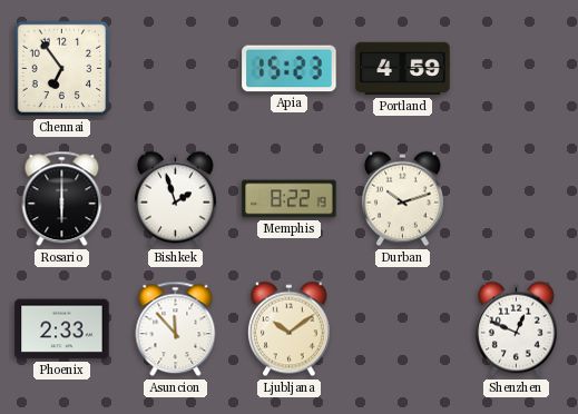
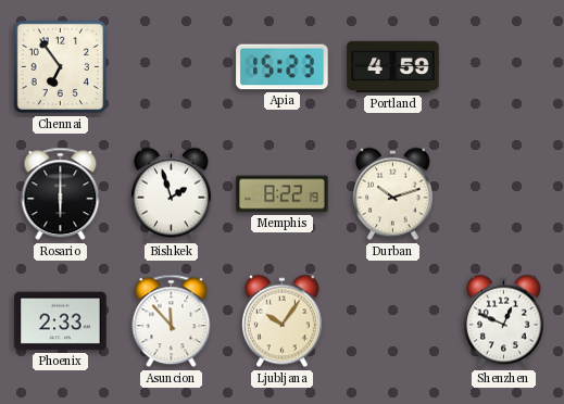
Ljubljana: 10:09 -> 10:06 (283, 321)
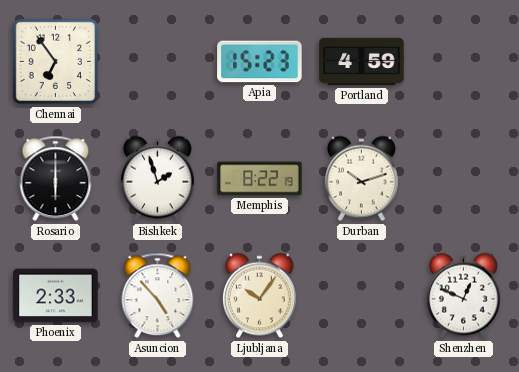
Asuncion: 11:53 -> 4:53 (158, 296)
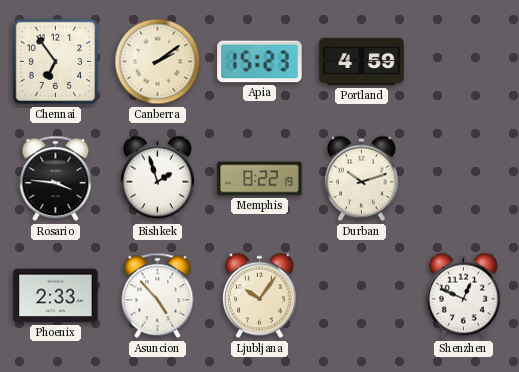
Canberra: none -> 2:09 (158, 62)
Rosario: 6:00 -> 3:46 (56, 179)
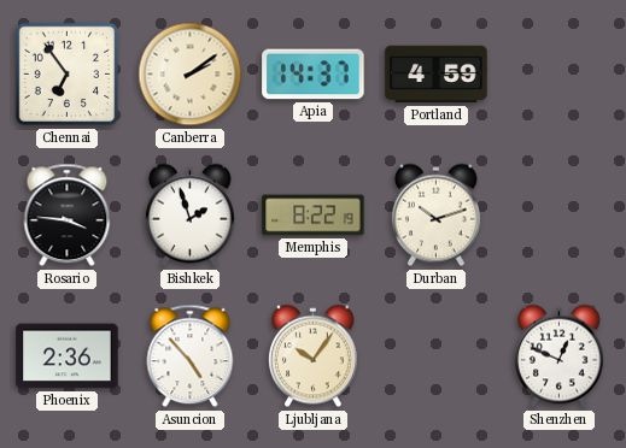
Apia: 15:23 -> 14:37 (314, 75)
Phoenix: 2:33 -> 2:36 (68, 356)
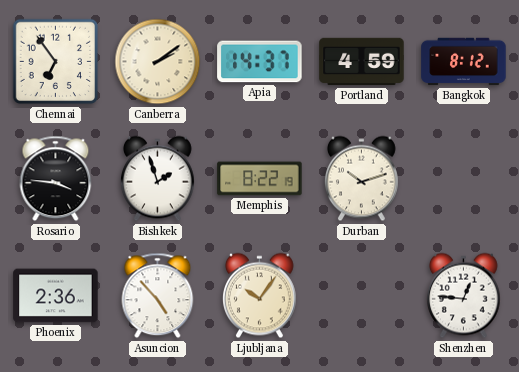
Bangkok: none -> 8:12 (464, 62)
Shenzhen: 12:49 -> 12:46 (464, 296)
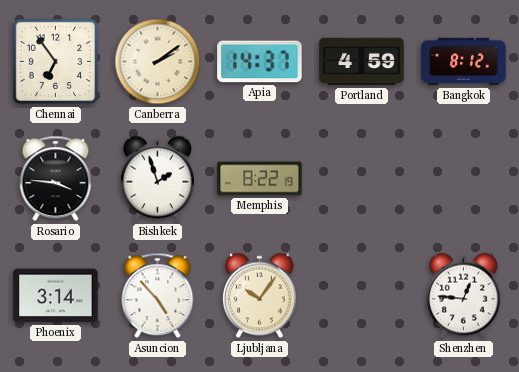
Durban: 10:12 -> none (362, 179)
Phoenix: 2:36 -> 3:14 (56, 296)
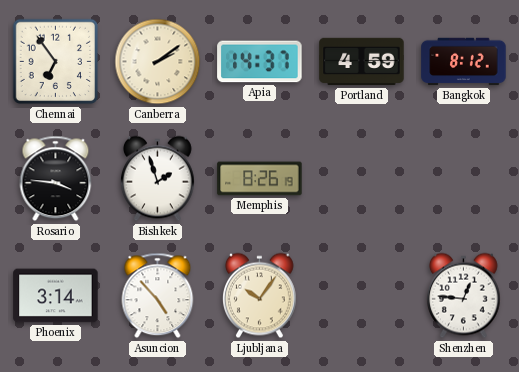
Memphis: 8:22 -> 8:26 (260, 179)
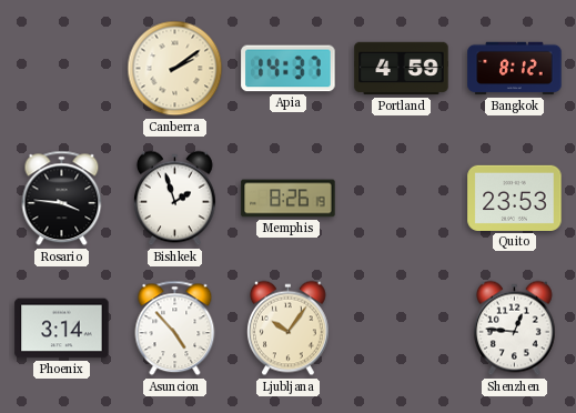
Chennai: 6:54 -> none (56, 62)
Quito: none -> 23:53 (515, 198)
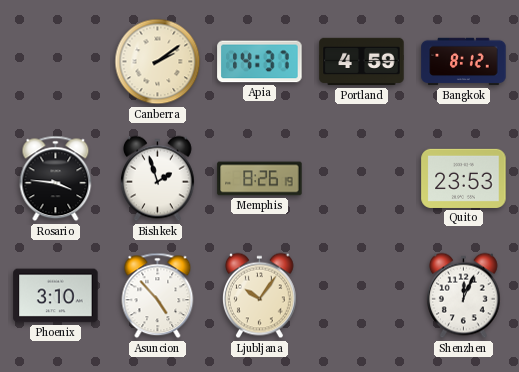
Phoenix: 3:14 -> 3:10 (56, 296)
Shenzhen: 12:46 -> 12:04 (464, 296)
